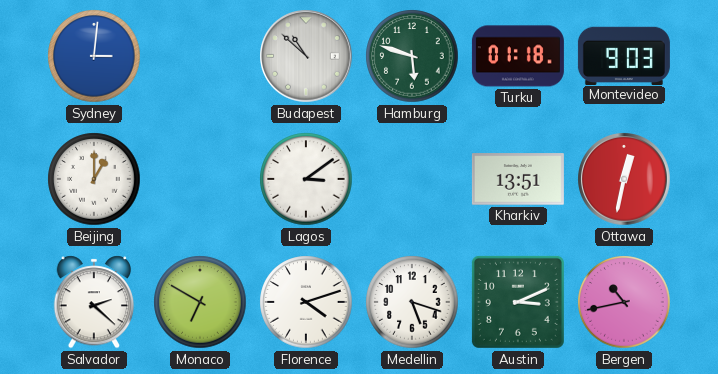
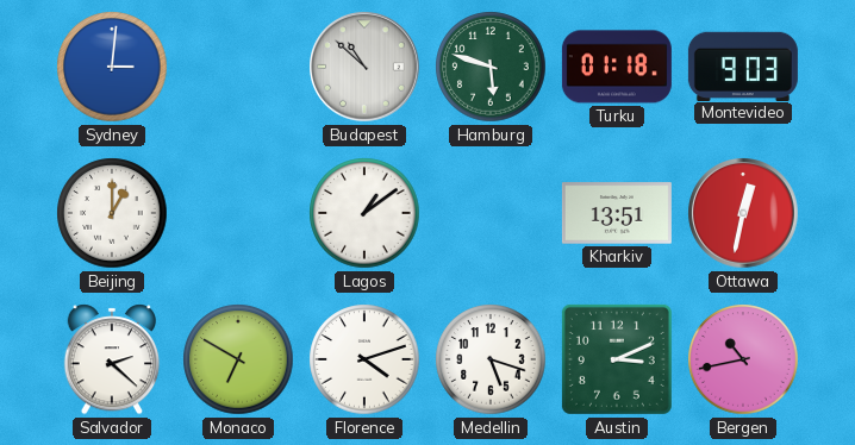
Lagos: 3:09 -> 1:09 (364, 213)
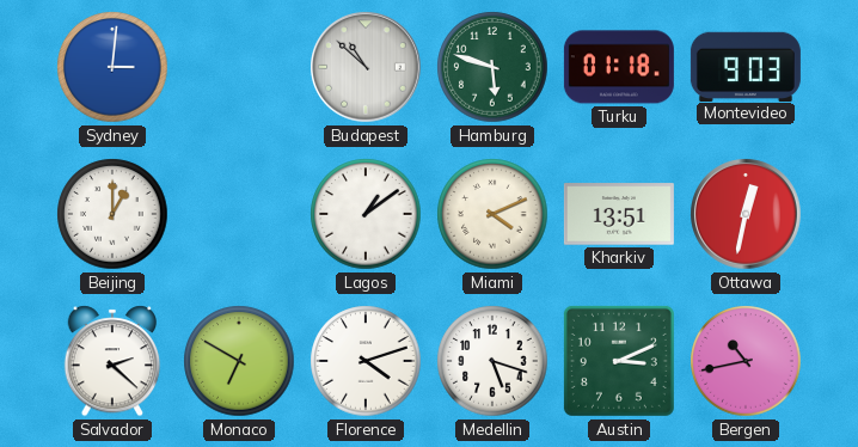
Miami: none -> 4:11 (492, 214)
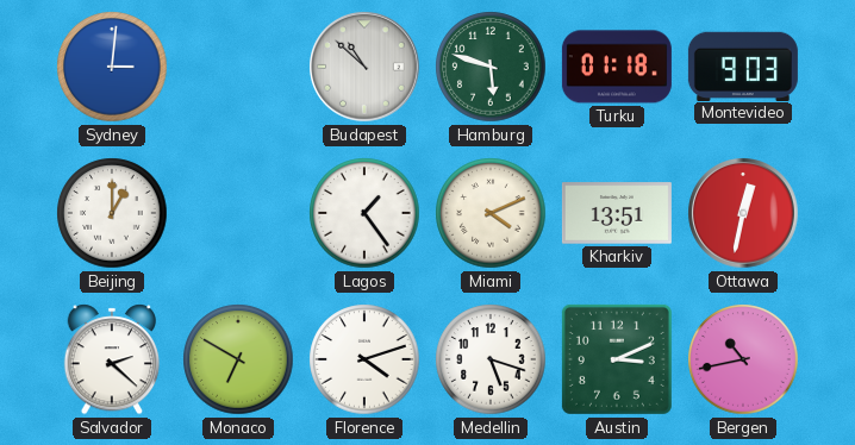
Lagos: 1:09 -> 1:24 (364, 213)
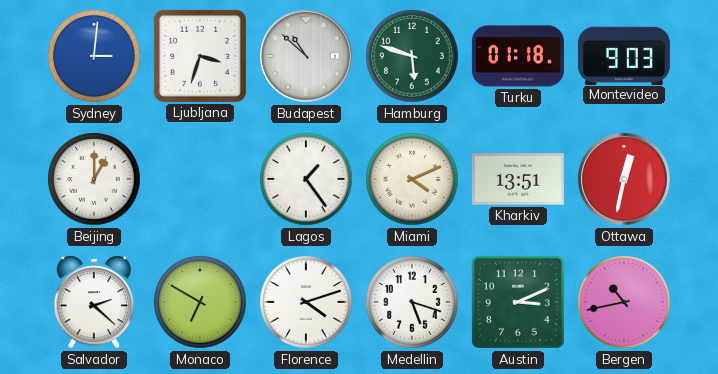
Ljubljana: none -> 3:33 (200, 56)
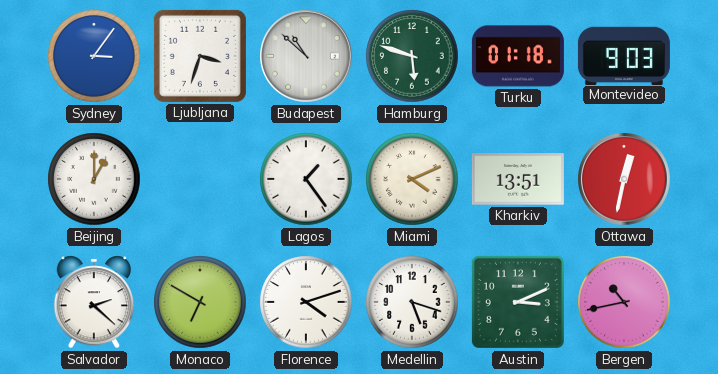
Sydney: 3:01 -> 3:06 (94, 56)
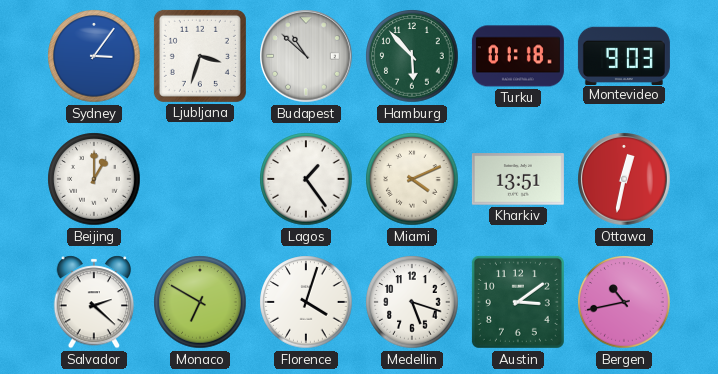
Hamburg: 5:48 -> 5:53 (412, 56)
Florence: 4:12 -> 4:03 (306, 302)
Austin: 3:11 -> 3:09 (518, 302)
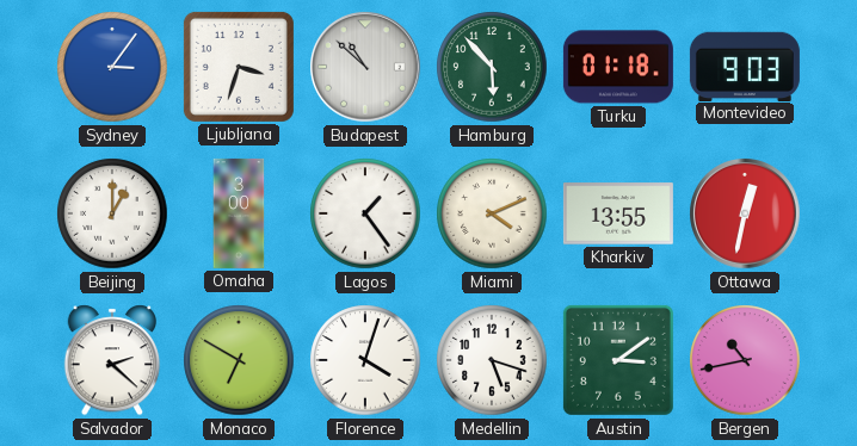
Omaha: none -> 3:00 (239, 213)
Kharkiv: 13:51 -> 13:55 (618, 213)
